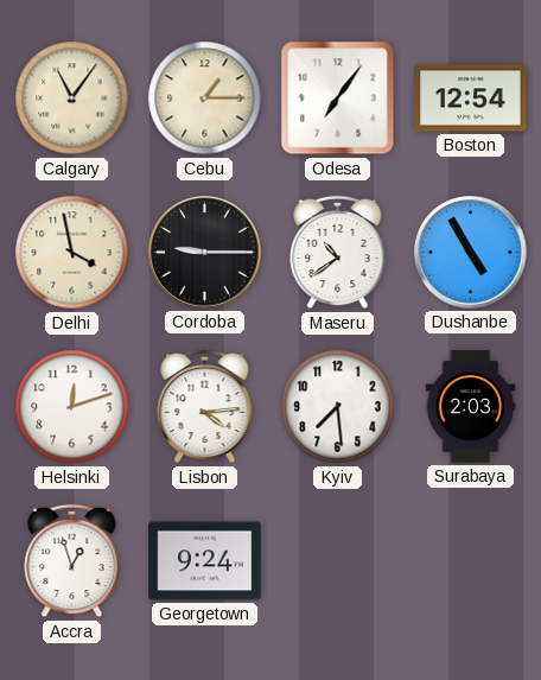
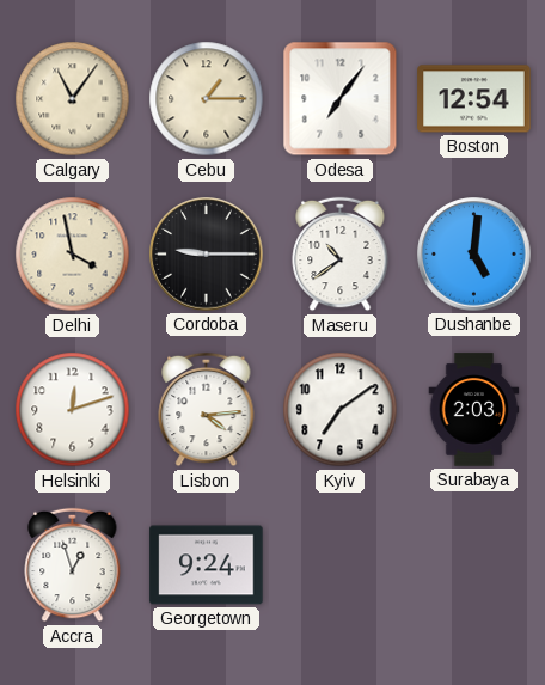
Dushanbe: 4:55 -> 5:01 (474, 255)
Kyiv: 7:29 -> 7:09 (341, 410)
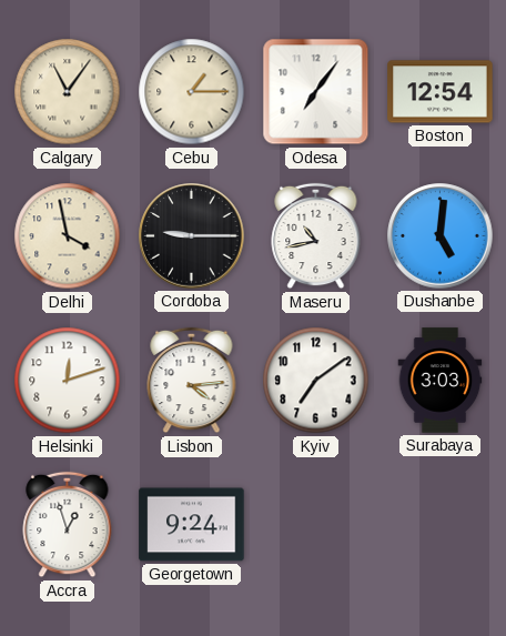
Maseru: 10:39 -> 10:43 (316, 236)
Surabaya: 2:03 -> 3:03 (441, 381)
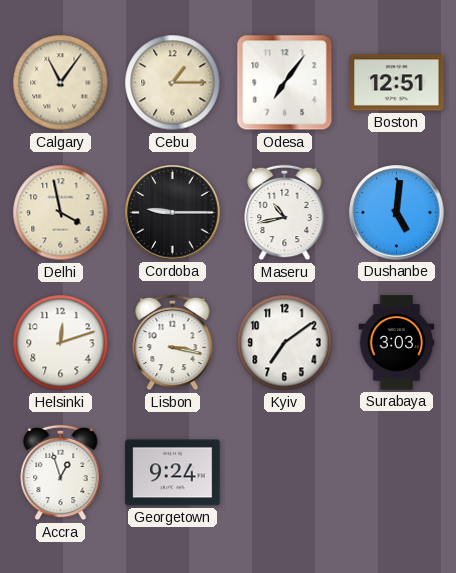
Boston: 12:54 -> 12:51 (397, 83)
Lisbon: 4:14 -> 3:17 (173, 343)
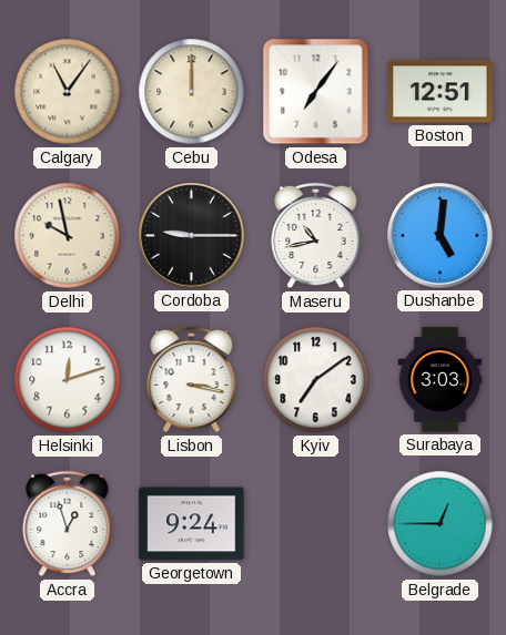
Cebu: 1:15 -> 12:00 (192, 92)
Delhi: 3:58 -> 9:58 (68, 236)
Belgrade: none -> 12:45 (441, 524)
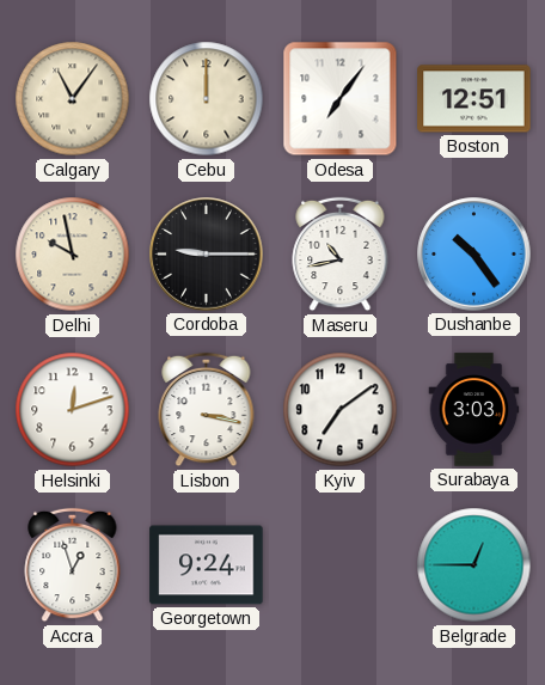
Dushanbe: 5:01 -> 10:24 (474, 255)
